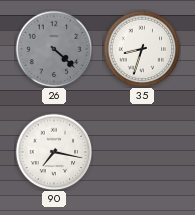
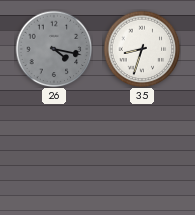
26: 4:22 -> 4:17 (54, 49)
90: 7:17 -> none (54, 152)
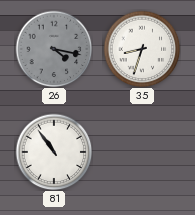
81: none -> 10:54 (54, 152)
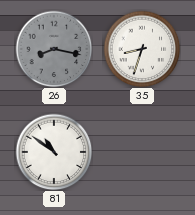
26: 4:17 -> 8:17 (54, 49)
81: 10:54 -> 10:51 (54, 152)
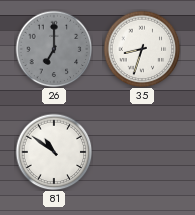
26: 8:17 -> 7:00 (54, 49)
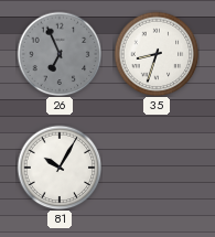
26: 7:00 -> 6:56 (60, 54)
81: 10:51 -> 10:05 (60, 168)
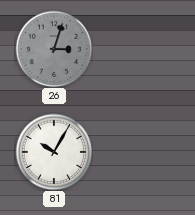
26: 6:56 -> 3:03 (54, 49)
35: 8:33 -> none (157, 54)
